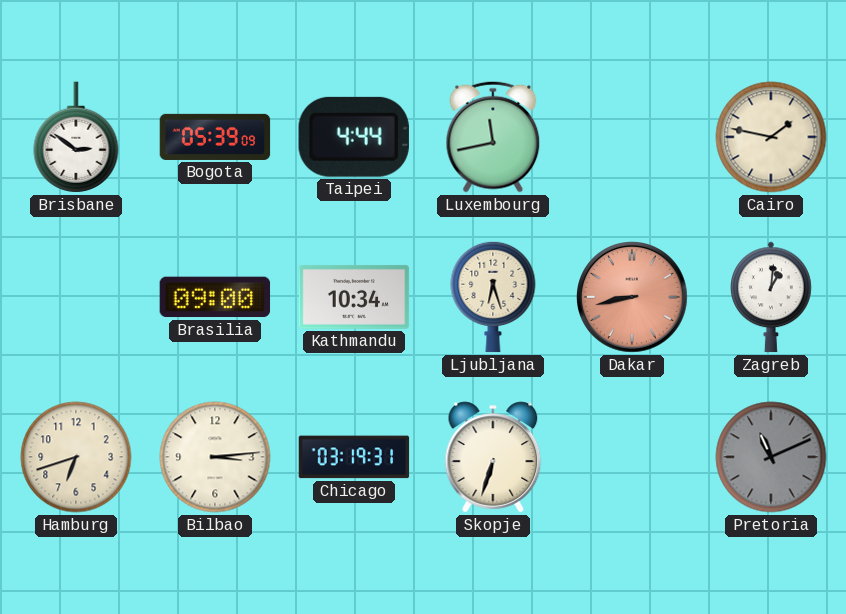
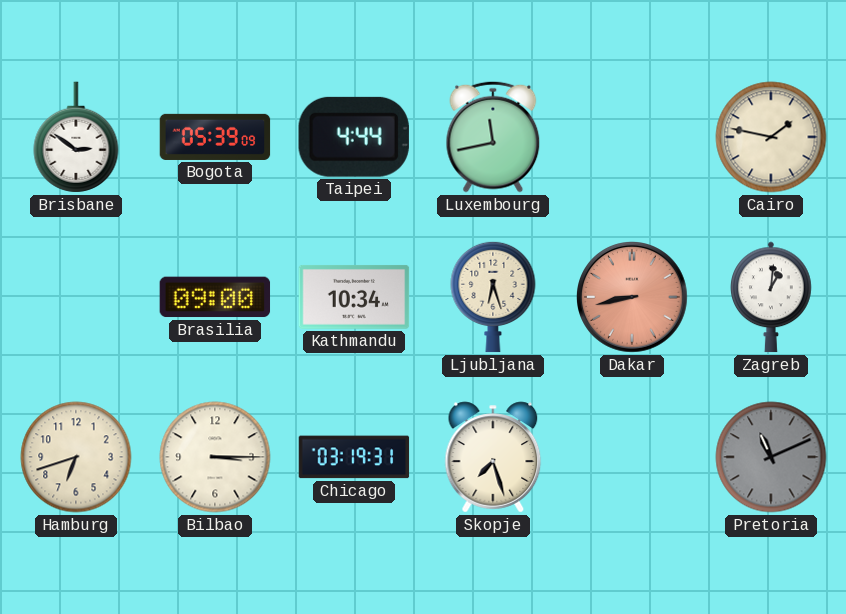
Bilbao: 3:14 -> 3:15 (215, 457)
Skopje: 6:33 -> 7:27 (493, 457)
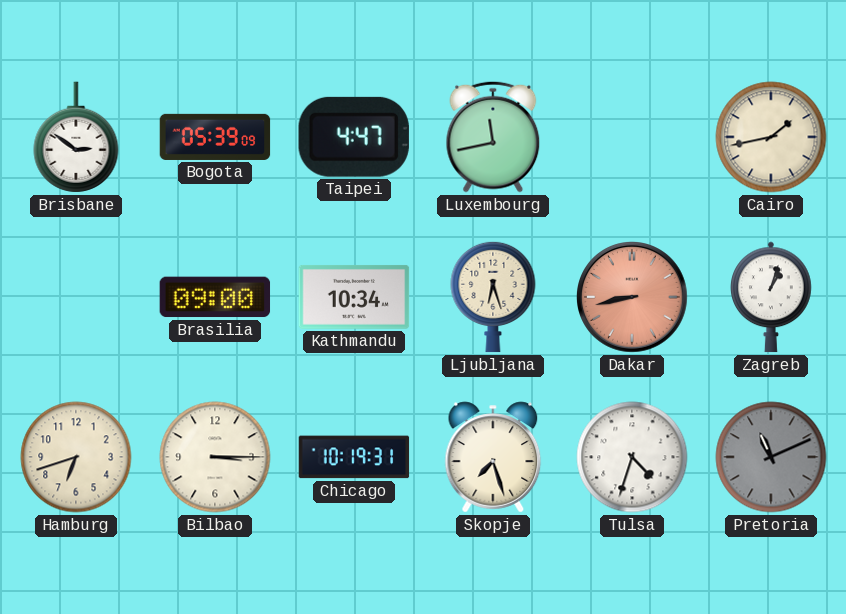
Taipei: 4:44 -> 4:47 (354, 137)
Cairo: 1:47 -> 1:43 (771, 137)
Zagreb: 1:01 -> 1:03 (772, 297)
Chicago: 03:19 -> 10:19 (354, 457)
Tulsa: none -> 4:33 (632, 457)
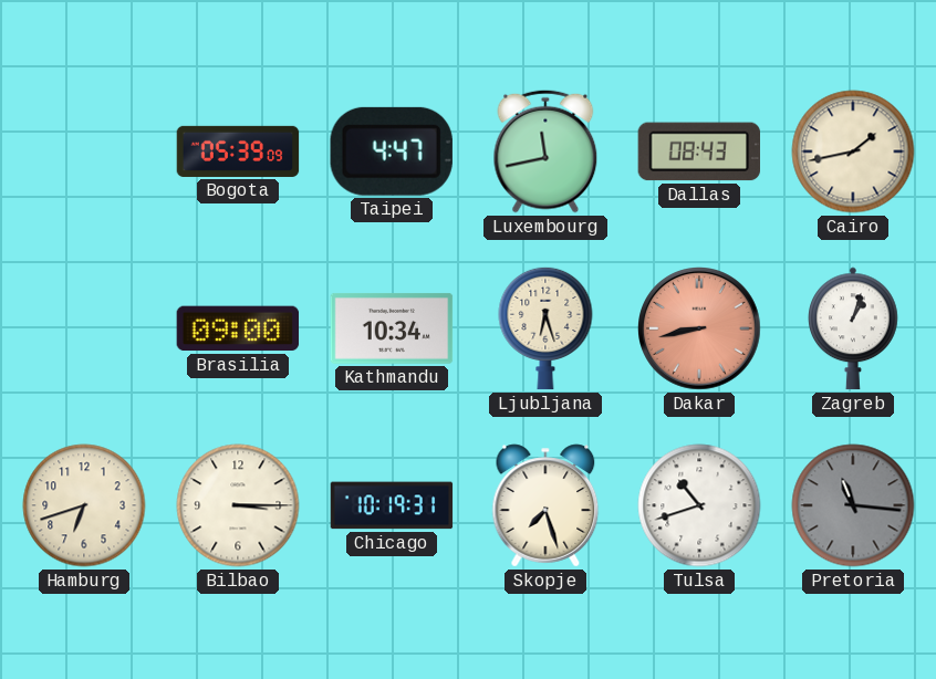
Brisbane: 2:51 -> none (76, 137)
Dallas: none -> 08:43 (699, 152)
Tulsa: 4:33 -> 10:42 (699, 505)
Pretoria: 11:11 -> 11:16 (853, 505)
